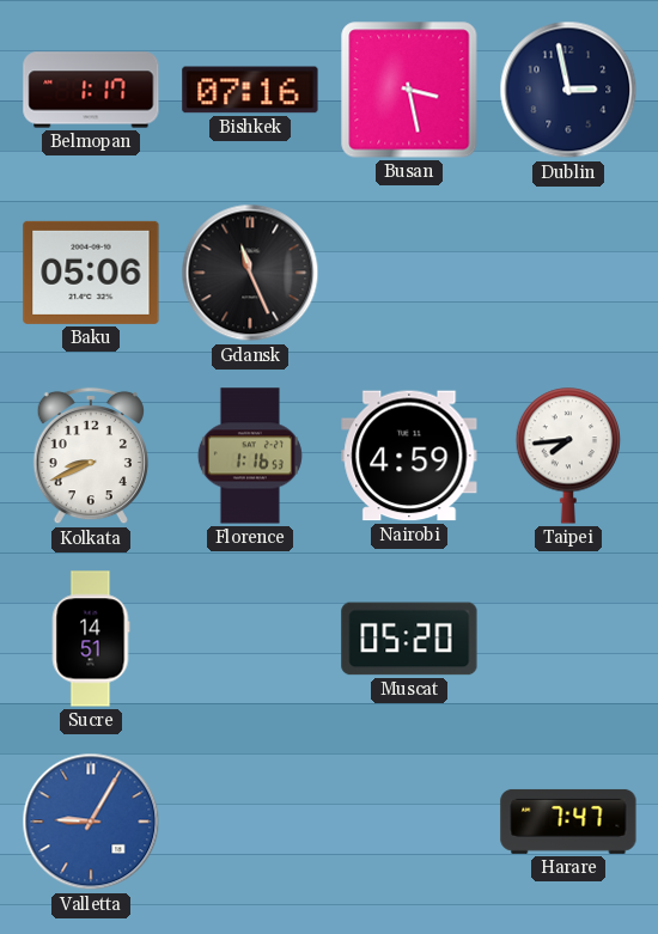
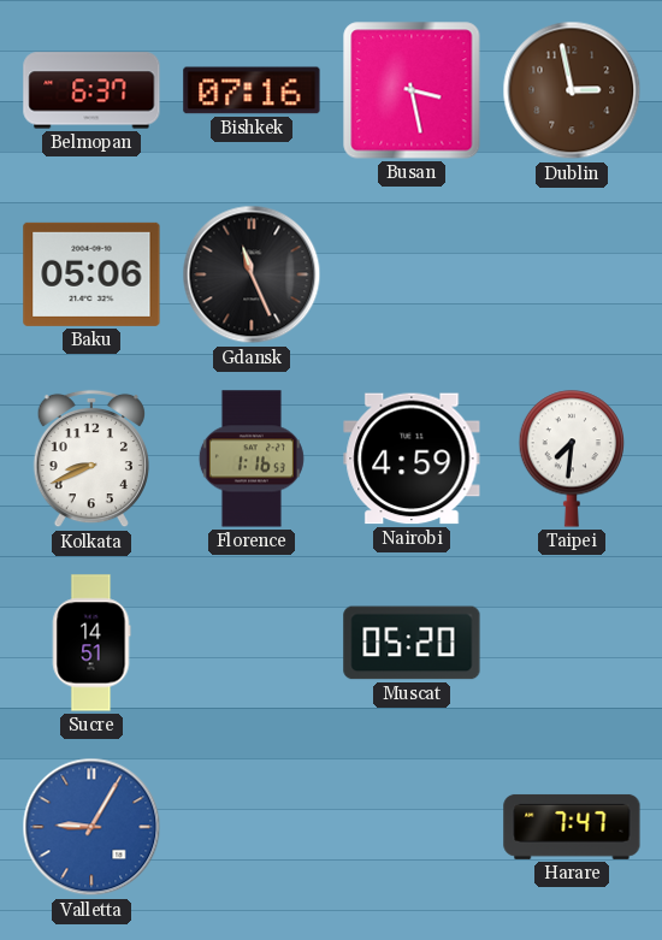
Belmopan: 1:17 -> 6:37 (91, 90)
Dublin dial: navy -> brown (572, 90)
Taipei: 7:44 -> 7:31 (572, 459)
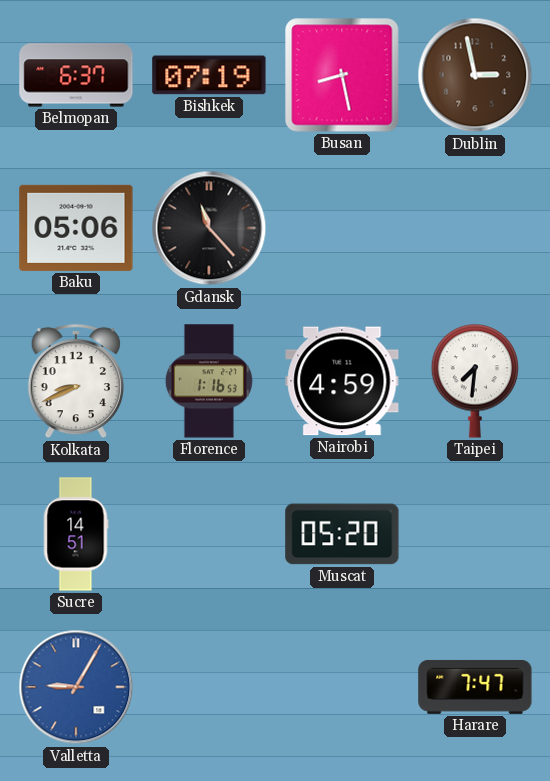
Bishkek: 07:16 -> 07:19 (209, 75)
Busan: 3:28 -> 8:28 (342, 75)
Gdansk: 11:26 -> 11:23 (209, 228)
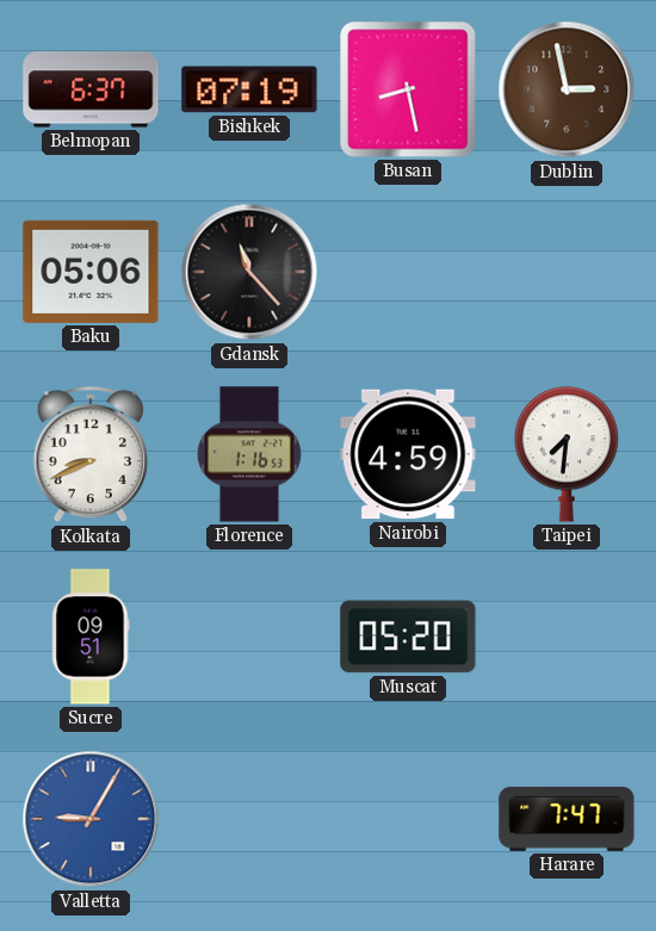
Sucre: 14:51 -> 09:51 (91, 637)
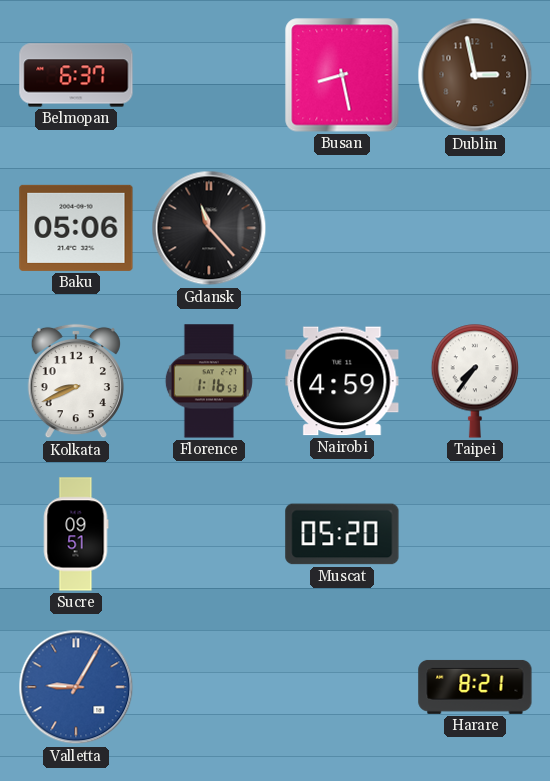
Bishkek: 07:19 -> none (249, 89)
Taipei: 7:31 -> 7:36 (475, 381)
Harare: 7:47 -> 8:21 (475, 687)
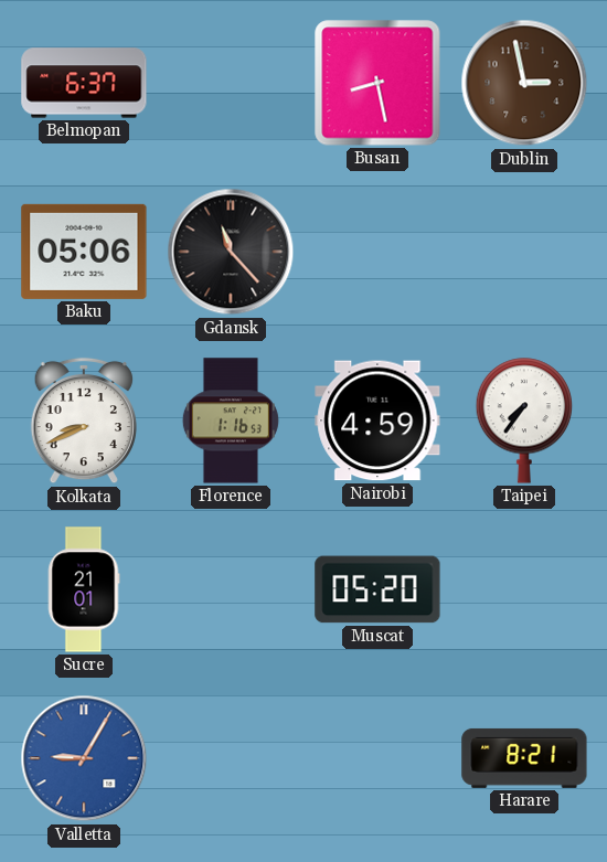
Sucre: 09:51 -> 21:01 (84, 589)
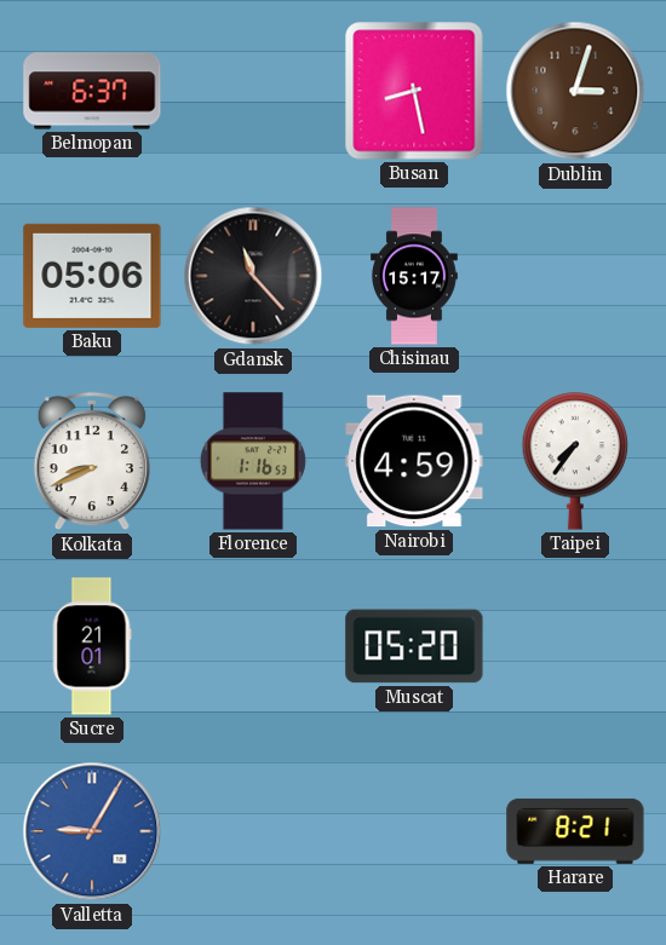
Dublin: 2:58 -> 3:03 (575, 91)
Chisinau: none -> 15:17 (415, 276)
